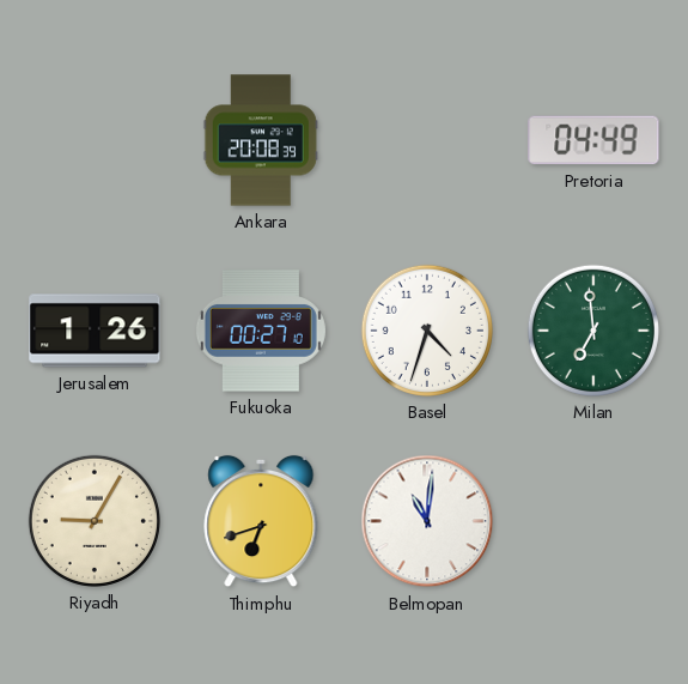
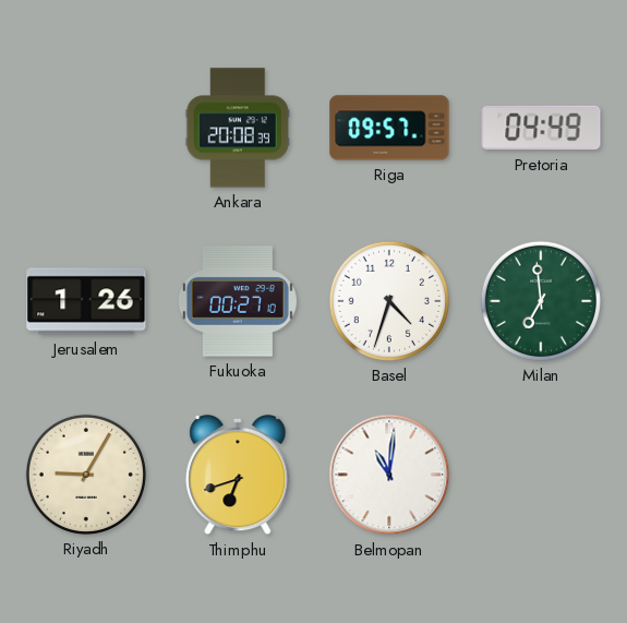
Riga: none -> 09:57 (389, 128)
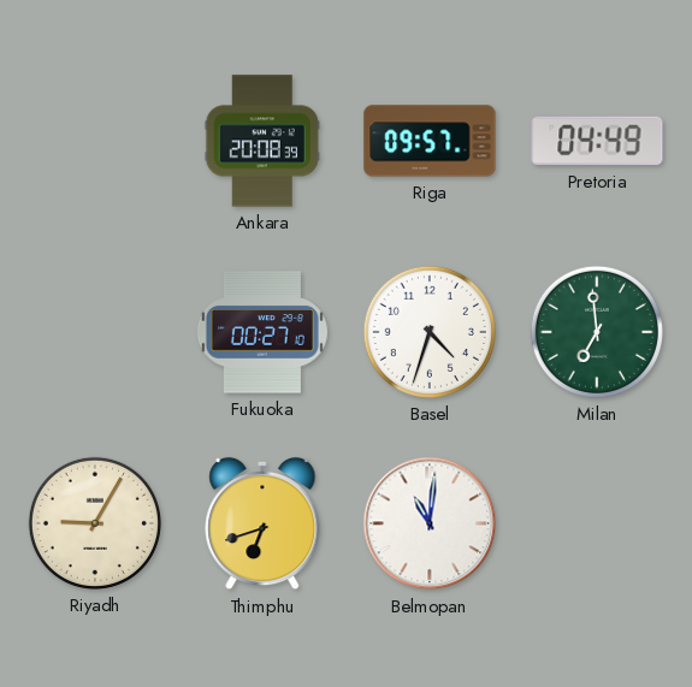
Jerusalem: 1:26 -> none (86, 301)
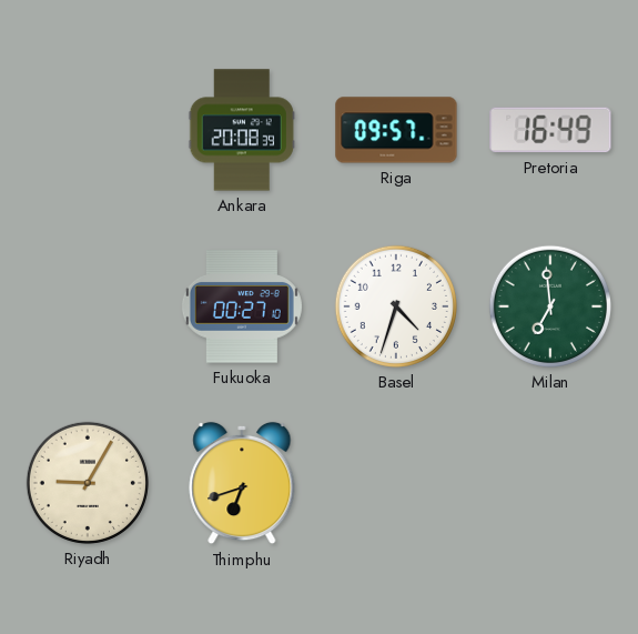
Pretoria: 04:49 -> 16:49 (550, 130)
Belmopan: 11:01 -> none (430, 523)
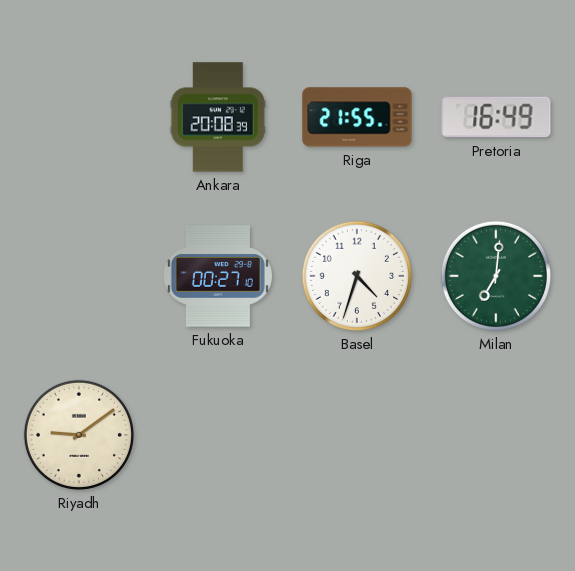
Riga: 09:57 -> 21:55 (357, 117)
Milan: 6:59 -> 7:01 (496, 276)
Riyadh: 9:05 -> 9:09 (79, 435)
Thimphu: 6:42 -> none (242, 483)
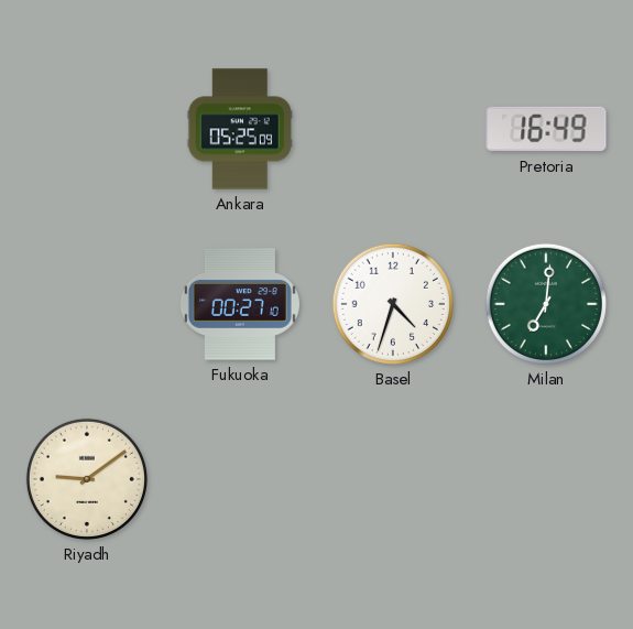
Ankara: 20:08 -> 05:25 (240, 129)
Riga: 21:55 -> none (357, 117)
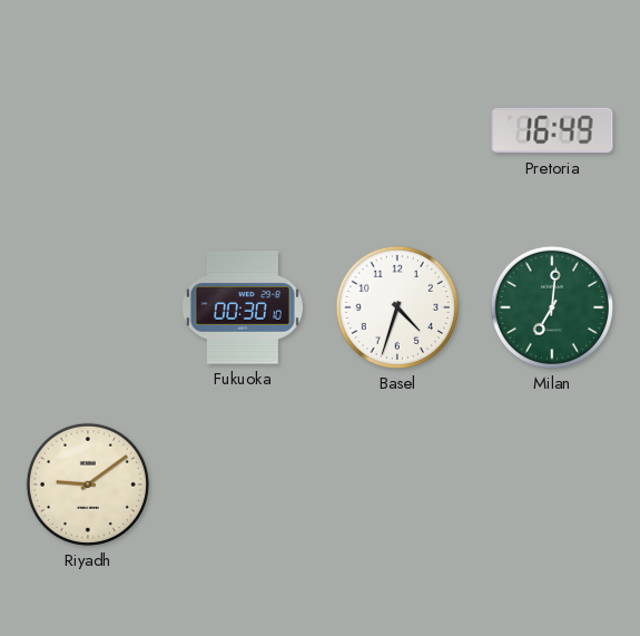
Ankara: 05:25 -> none (240, 129)
Fukuoka: 00:27 -> 00:30 (243, 307)
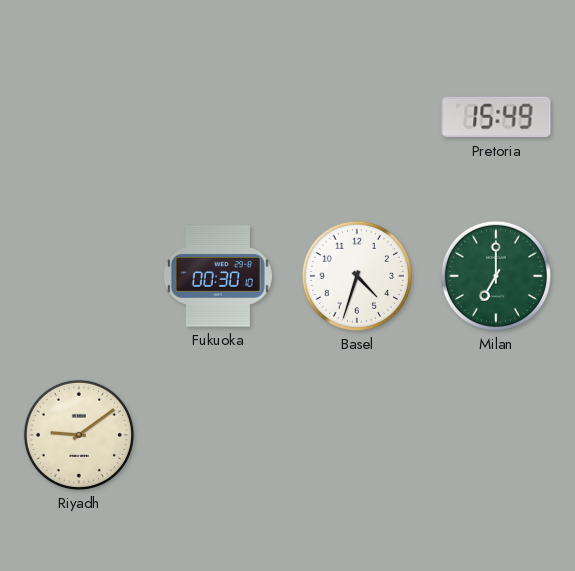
Pretoria: 16:49 -> 15:49 (496, 117)
Milan: 7:01 -> 7:00 (496, 276)
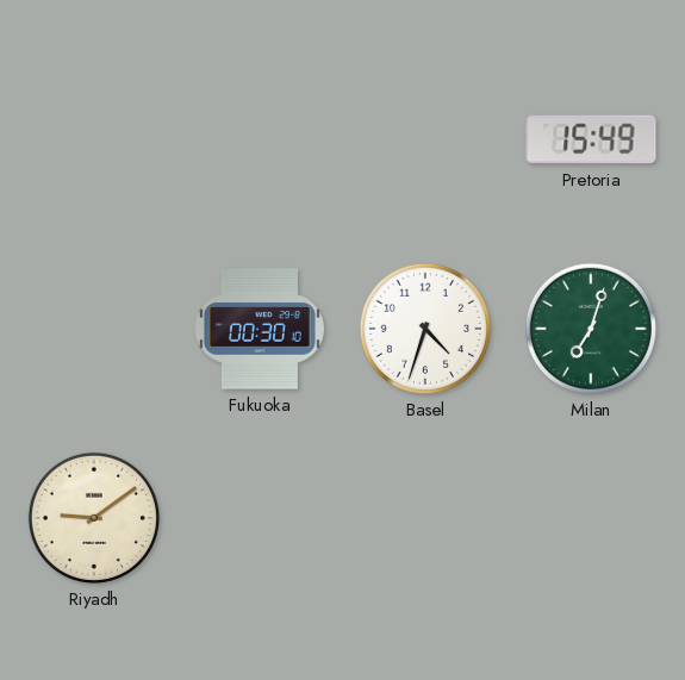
Milan: 7:00 -> 7:03 (591, 329)
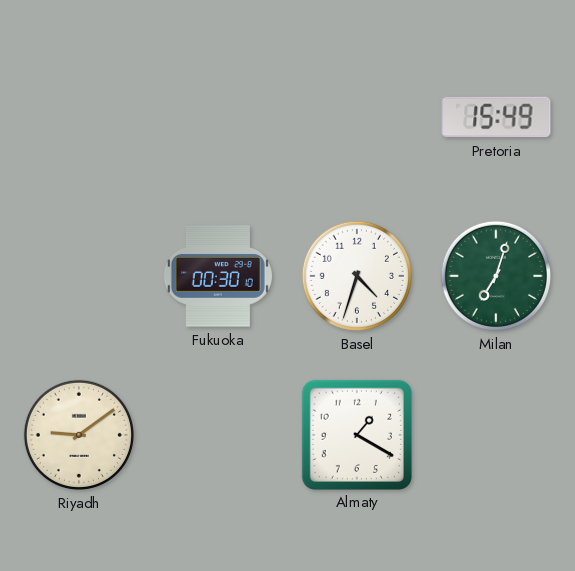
Almaty: none -> 1:20 (356, 434)
